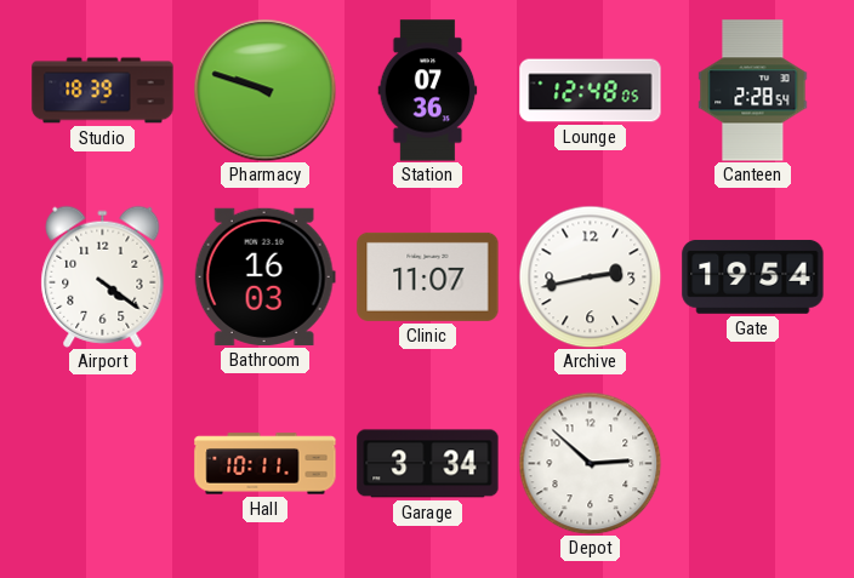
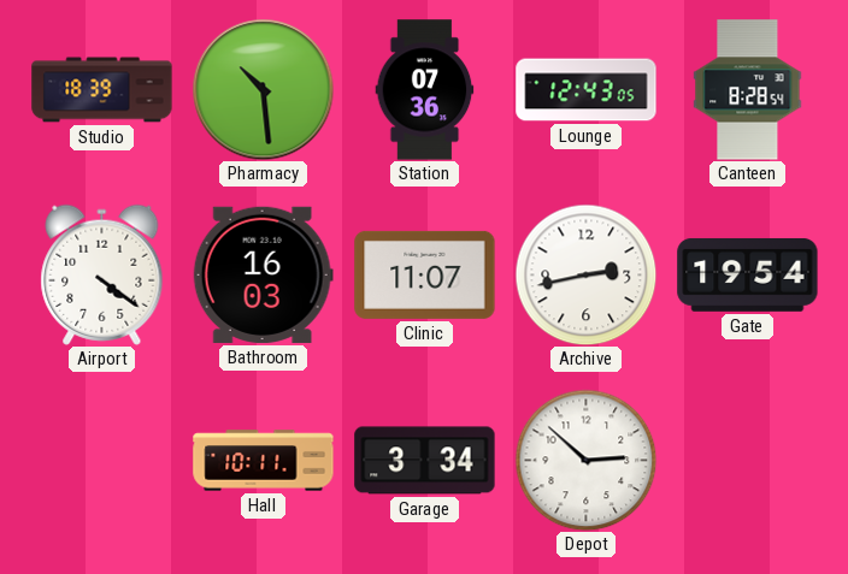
Pharmacy: 9:48 -> 10:29 (263, 89)
Lounge: 12:48 -> 12:43 (587, 90)
Canteen: 2:28 -> 8:28 (748, 90)
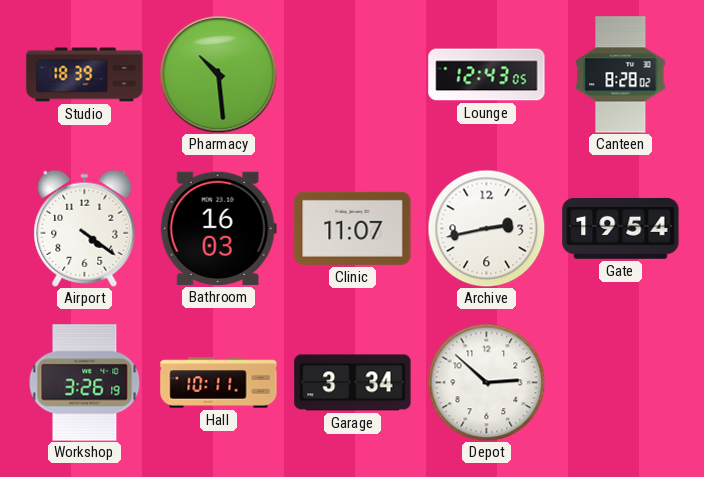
Station: 07:36 -> none (425, 90)
Canteen: 8:28:54 -> 8:28:02 (621, 75)
Workshop: none -> 3:26 (85, 383)
